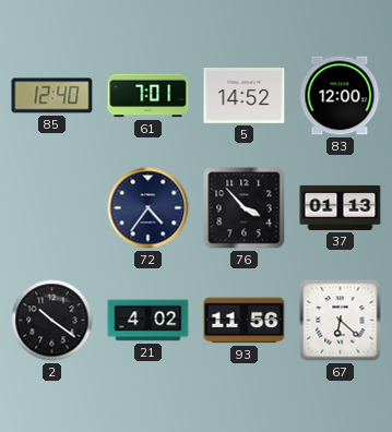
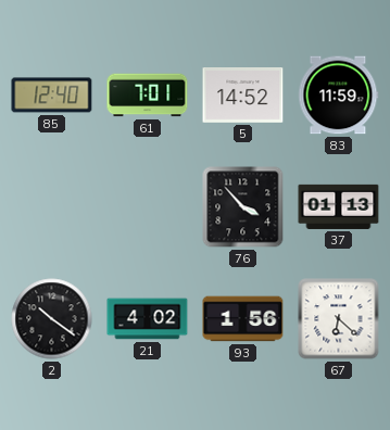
83: 12:00 -> 11:59 (339, 96)
72: 4:36 -> none (149, 208)
93: 11:56 -> 1:56 (243, 319)
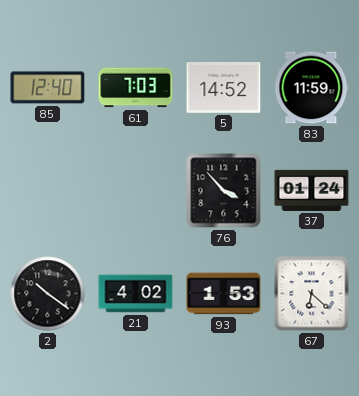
61: 7:01 -> 7:03 (136, 88)
37: 01:13 -> 01:24 (312, 190)
93: 1:56 -> 1:53 (224, 294)
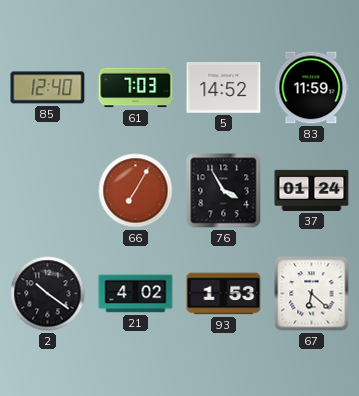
66: none -> 7:05 (136, 191)
76: 3:53 -> 3:55 (224, 191)
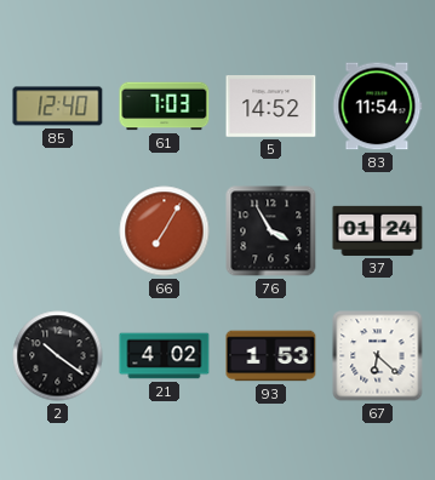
83: 11:59 -> 11:54 (378, 107)
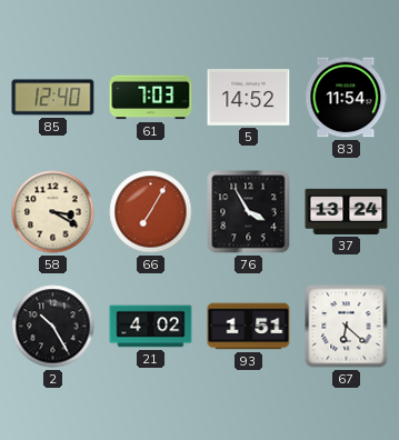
58: none -> 3:20 (53, 212)
37: 01:24 -> 13:24 (347, 211)
2: 10:21 -> 10:25 (53, 327)
93: 1:53 -> 1:51 (249, 327)
